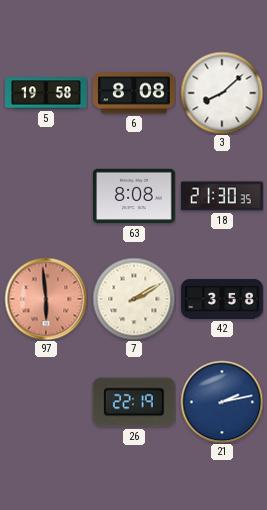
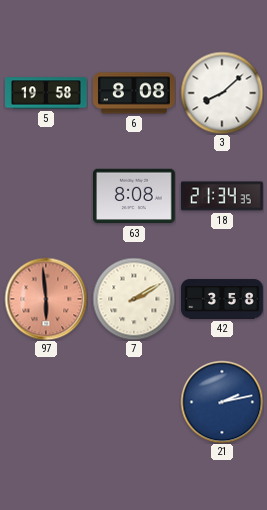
18: 21:30 -> 21:34 (222, 196)
26: 22:19 -> none (134, 402)
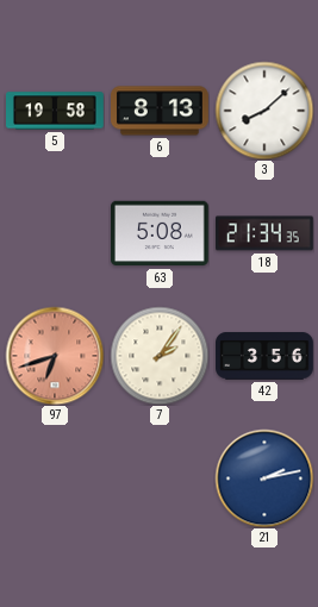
6: 8:08 -> 8:13 (161, 111)
63: 8:08 -> 5:08 (161, 233)
97: 5:59 -> 6:42 (55, 356)
7: 2:10 -> 2:06 (160, 356)
42: 3:58 -> 3:56 (266, 356)
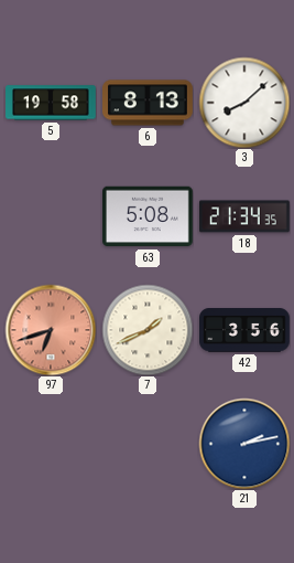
7: 2:06 -> 1:41 (148, 330)
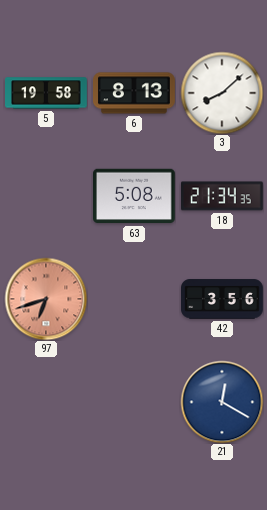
7: 1:41 -> none (148, 330)
21: 2:13 -> 12:20 (222, 402)
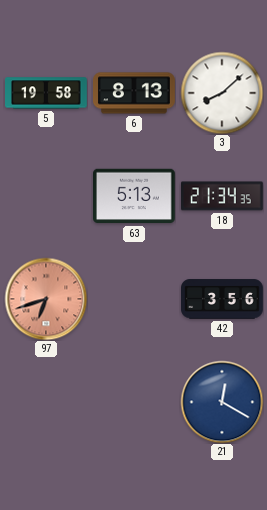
63: 5:08 -> 5:13 (135, 196)
